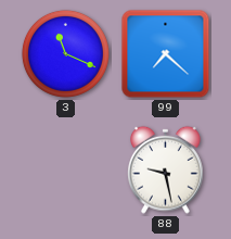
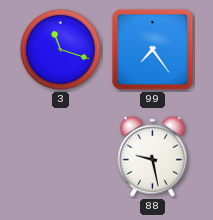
3: 11:19 -> 11:18 (60, 49)
99: 7:22 -> 7:24 (153, 50)
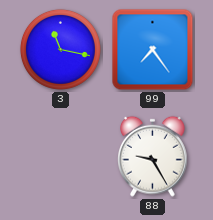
3: 11:18 -> 11:17 (60, 49)
88: 9:28 -> 9:25 (153, 156)
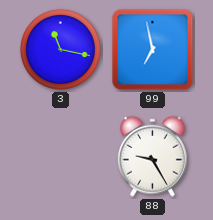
99: 7:24 -> 6:58 (153, 50)
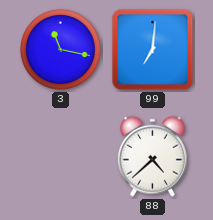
99: 6:58 -> 7:01 (153, 50)
88: 9:25 -> 4:38 (153, 156)
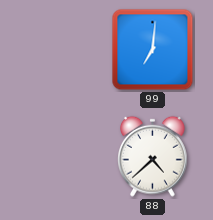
3: 11:17 -> none (60, 49)
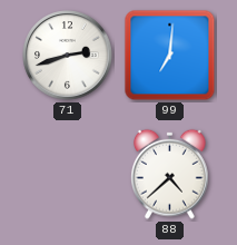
71: none -> 2:42 (68, 56)
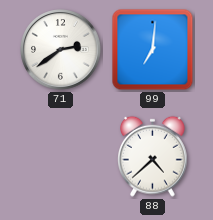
71: 2:42 -> 2:39 (61, 50)
